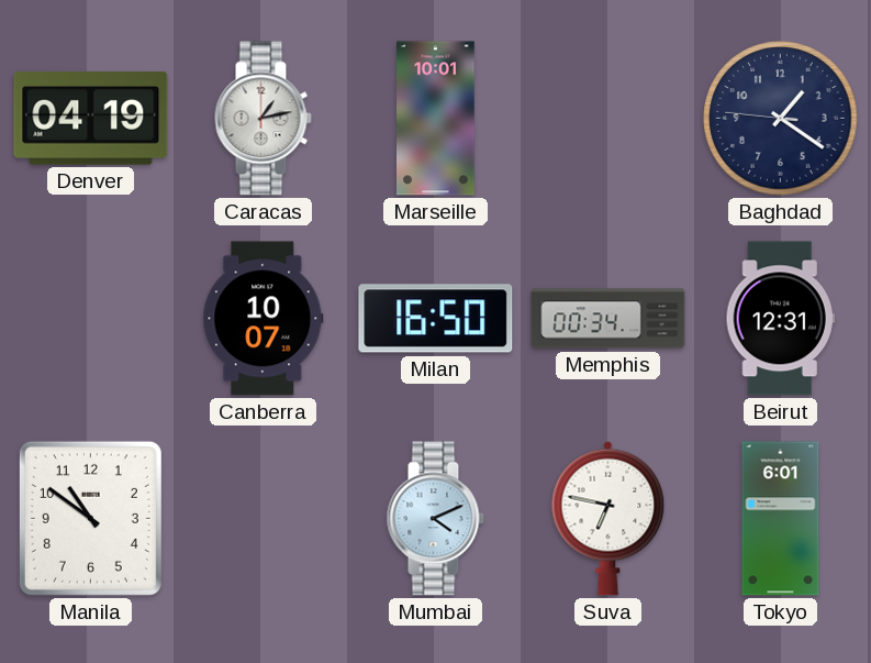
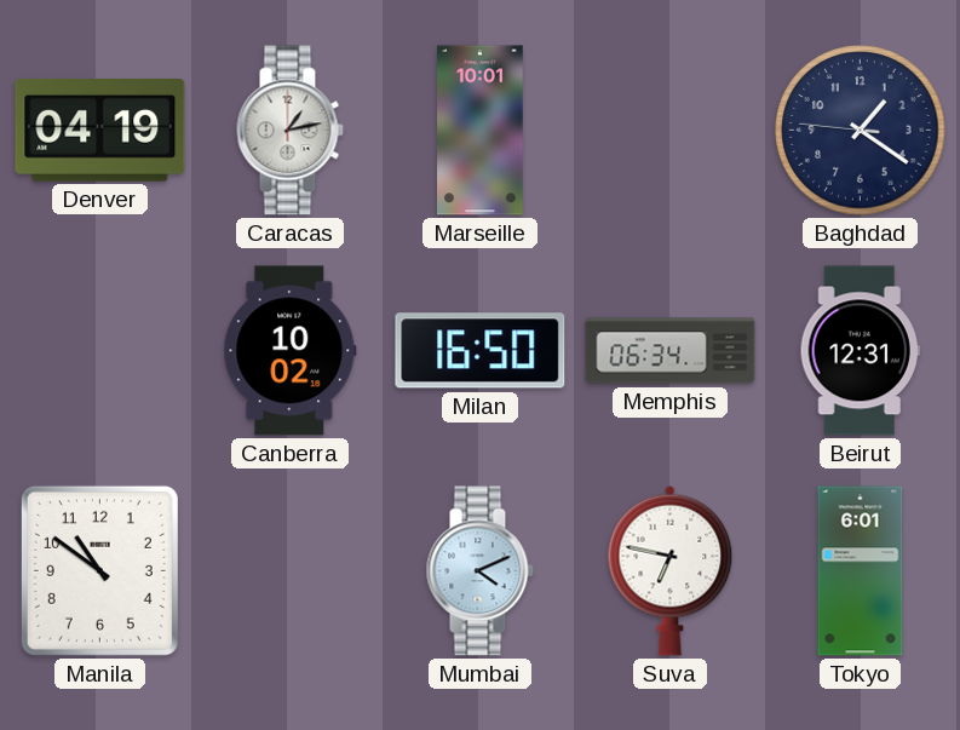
Canberra: 10:07 -> 10:02 (291, 351)
Memphis: 00:34 -> 06:34 (671, 351)
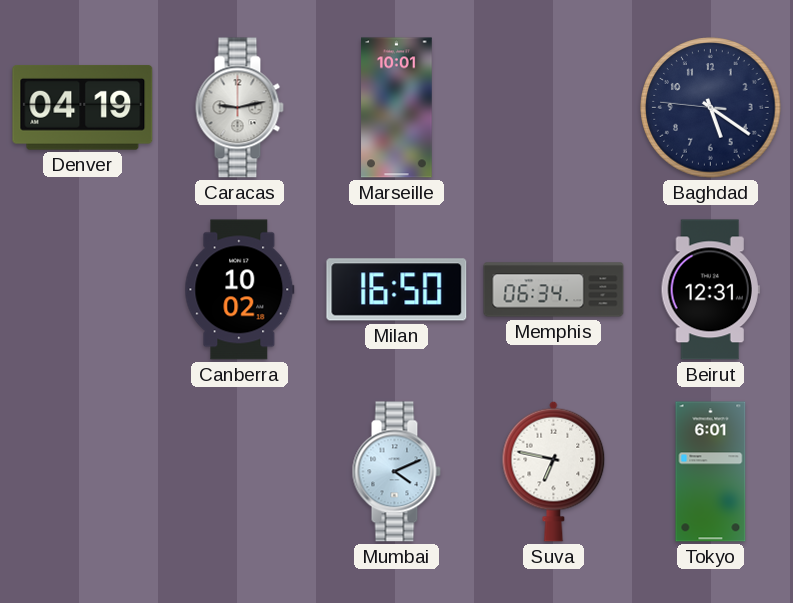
Caracas: 1:13 -> 9:13 (239, 108)
Baghdad: 1:20 -> 5:20 (711, 108)
Manila: 10:51 -> none (99, 570)
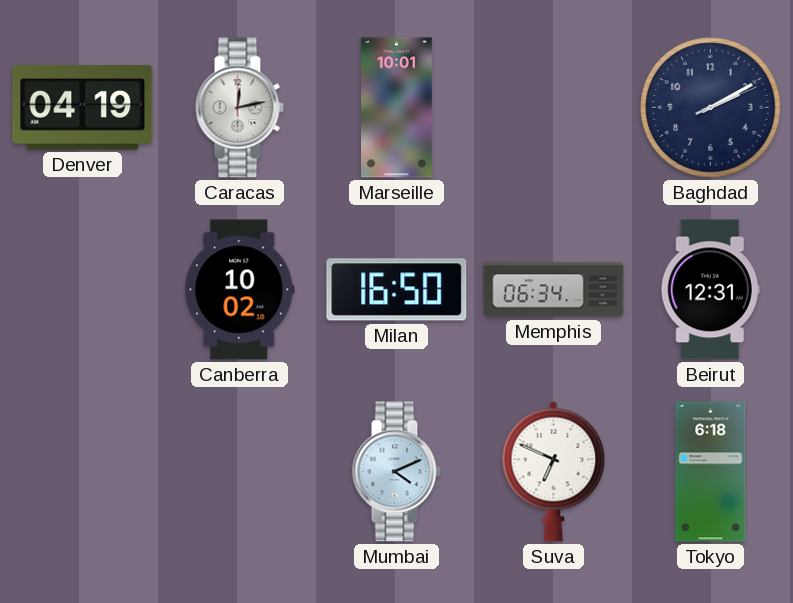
Caracas: 9:13 -> 12:13 (239, 108)
Baghdad: 5:20 -> 2:10 (711, 108)
Suva: 6:47 -> 6:49 (554, 471)
Tokyo: 6:01 -> 6:18 (711, 472)
